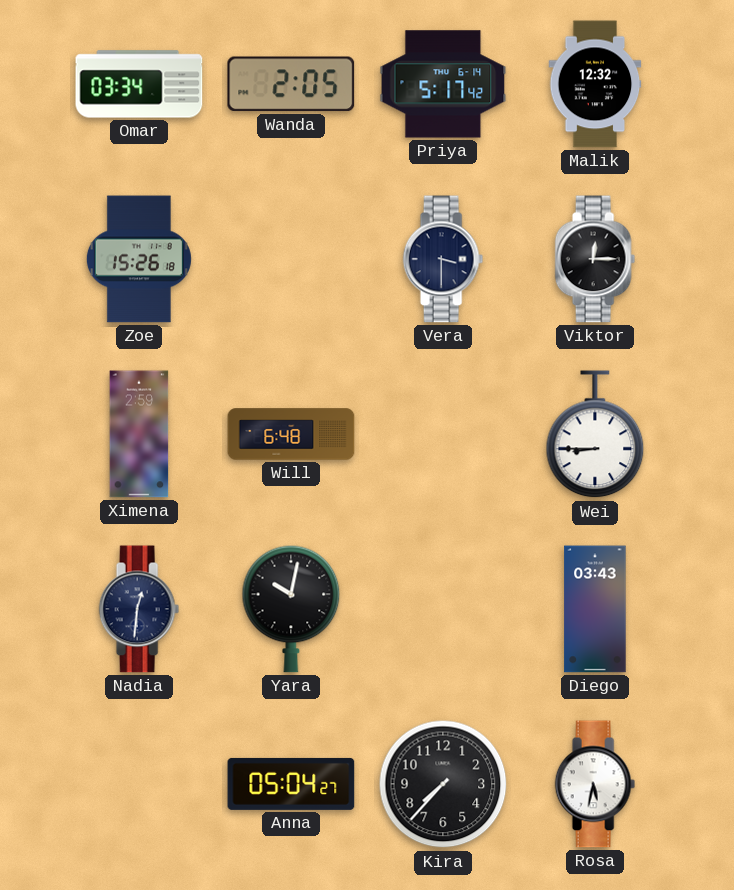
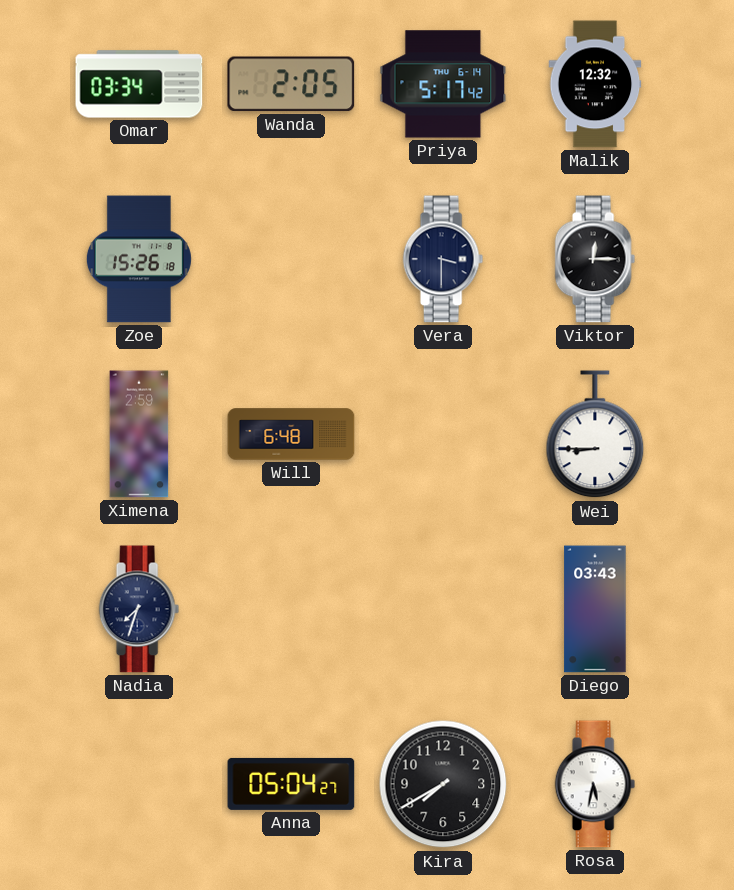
Nadia: 12:31 -> 7:33 (139, 609)
Yara: 10:02 -> none (291, 609)
Kira: 7:37 -> 7:40 (443, 784)
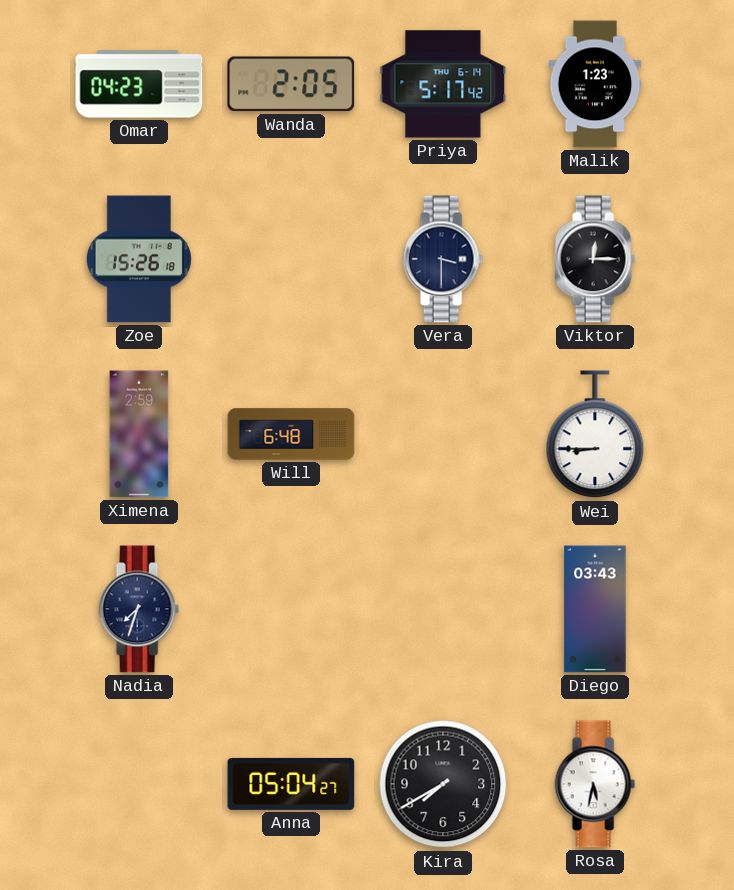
Omar: 03:34 -> 04:23 (139, 84)
Malik: 12:32 -> 1:23 (595, 84)
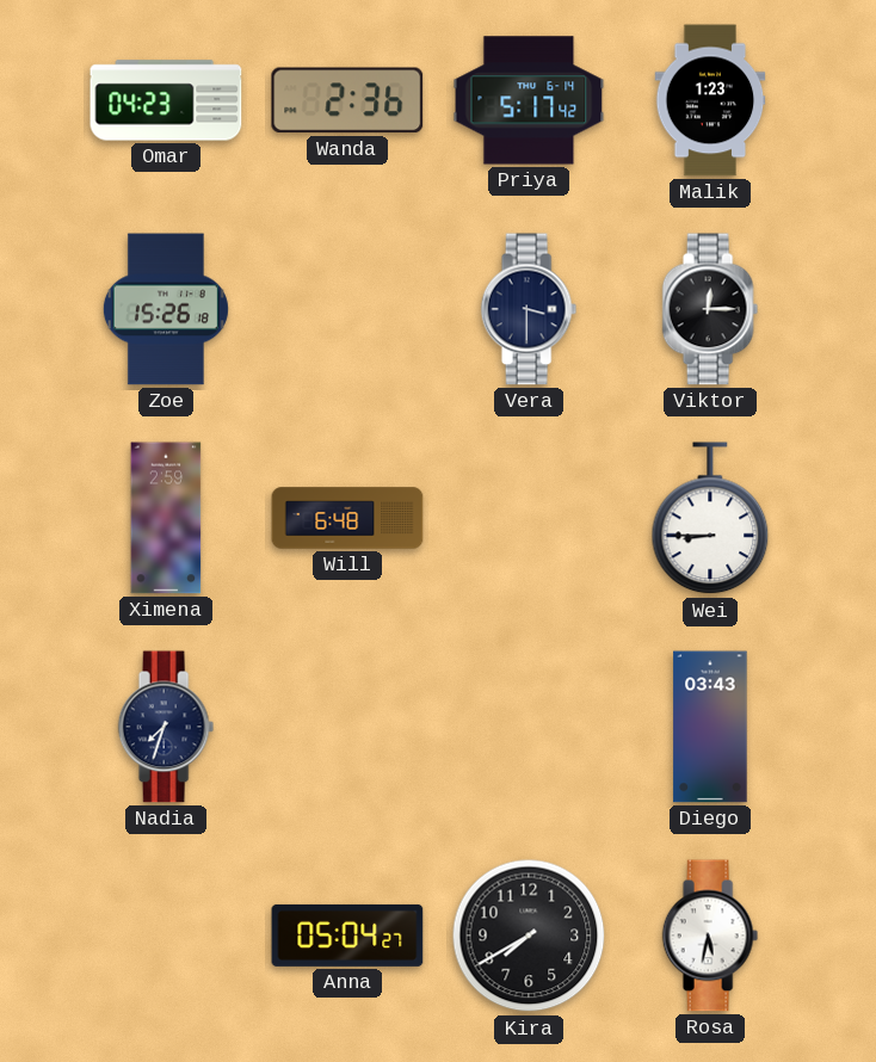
Wanda: 2:05 -> 2:36 (347, 100)
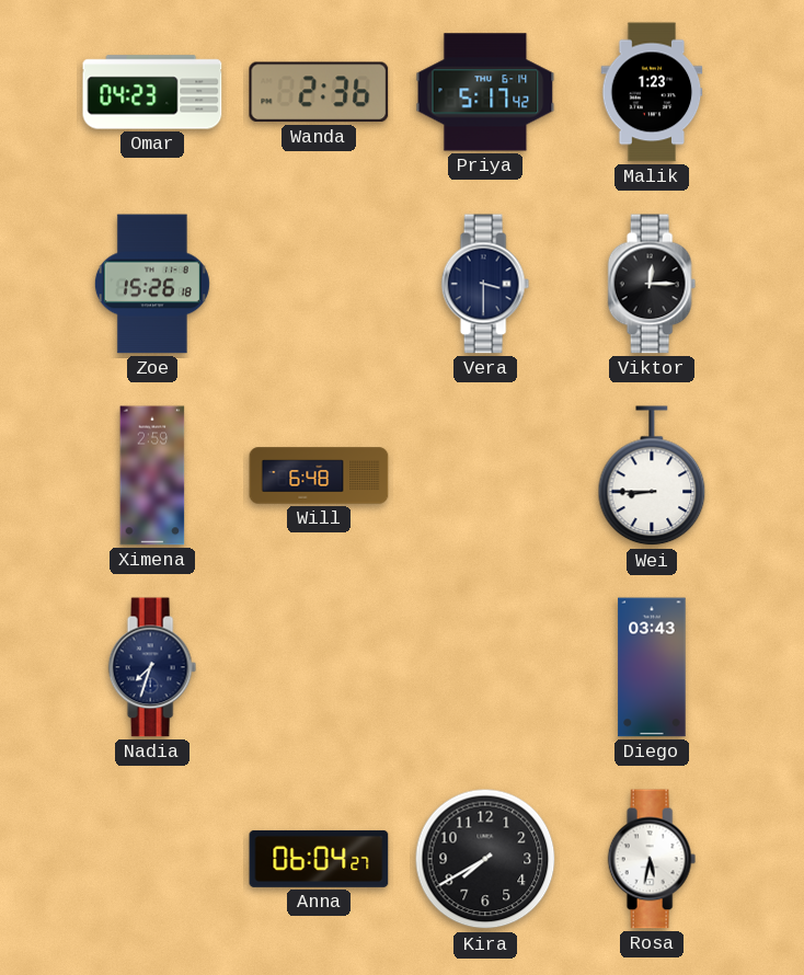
Anna: 05:04 -> 06:04 (319, 859)
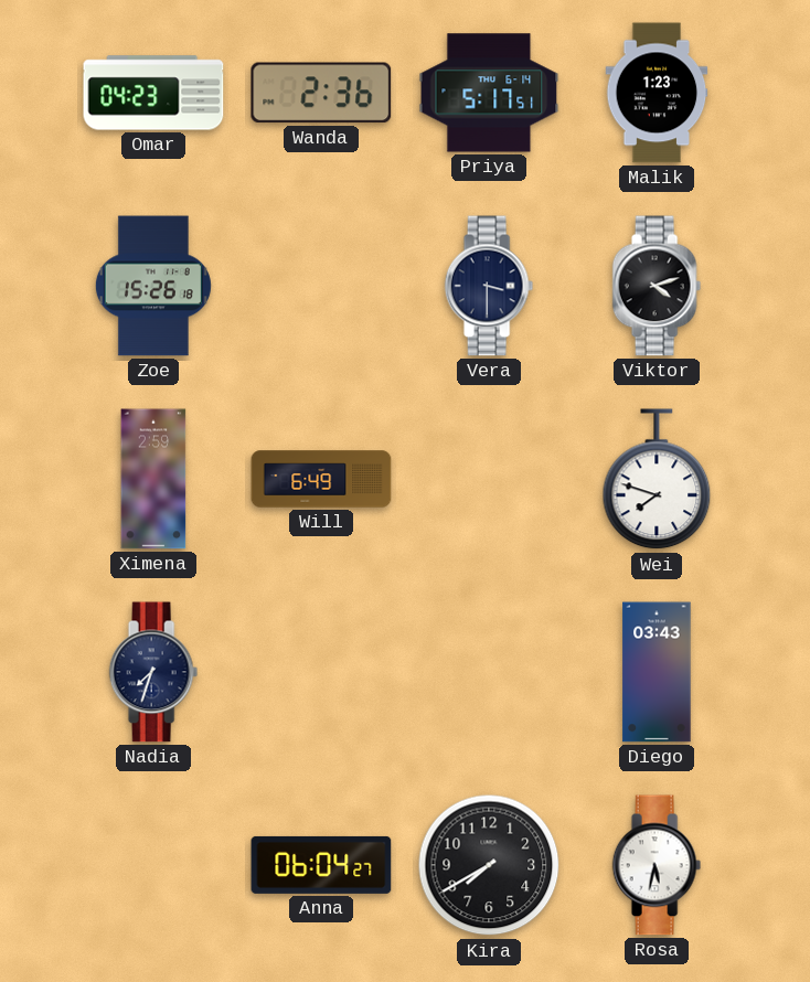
Priya: 5:17:42 -> 5:17:51 (489, 93)
Viktor: 12:15 -> 4:12 (657, 286)
Will: 6:48 -> 6:49 (321, 479)
Wei: 8:45 -> 7:48 (657, 480)
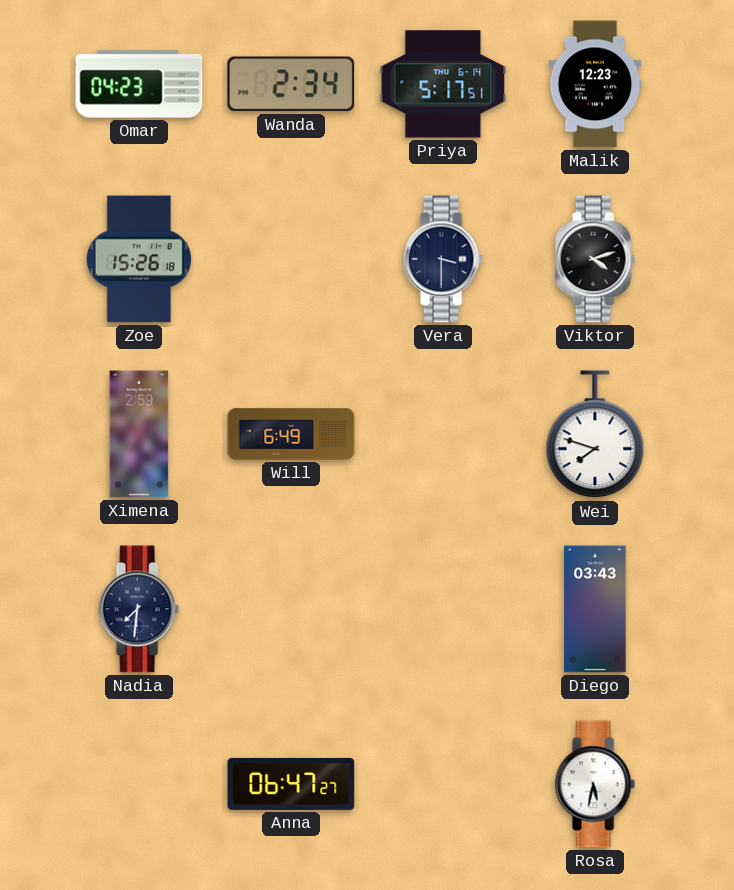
Wanda: 2:36 -> 2:34 (291, 84)
Malik: 1:23 -> 12:23 (595, 84)
Nadia: 7:33 -> 7:31 (139, 609)
Anna: 06:04 -> 06:47 (291, 784)
Kira: 7:40 -> none (489, 865)
